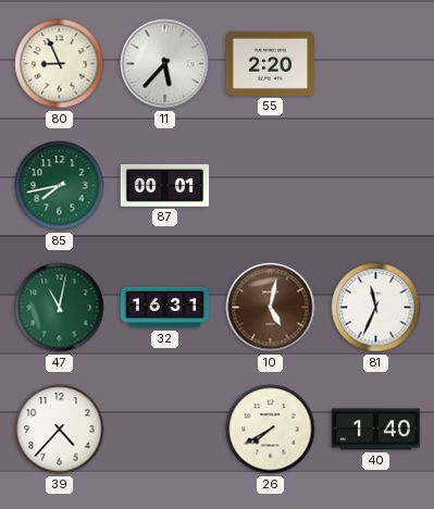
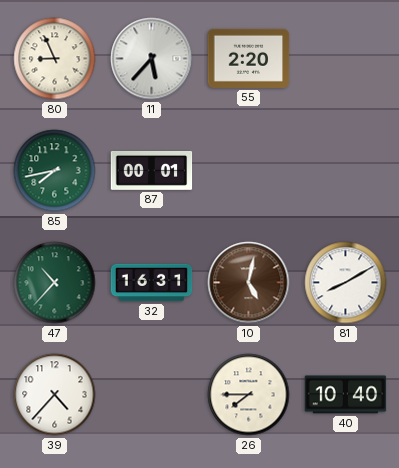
47: 11:02 -> 10:37 (55, 283)
81: 11:34 -> 8:10 (346, 283)
26: 7:40 -> 7:45 (249, 395)
40: 1:40 -> 10:40 (346, 395)
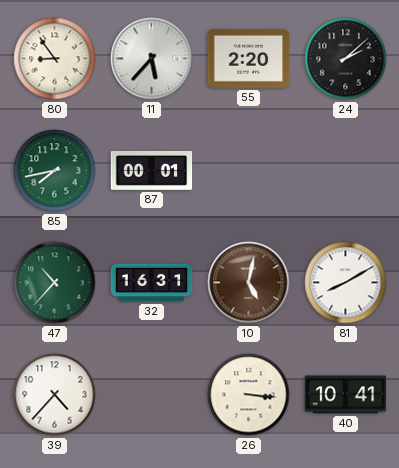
80: 8:56 -> 8:54 (55, 59)
24: none -> 2:08 (346, 59)
26: 7:45 -> 3:16 (249, 395)
40: 10:40 -> 10:41 (346, 395)
